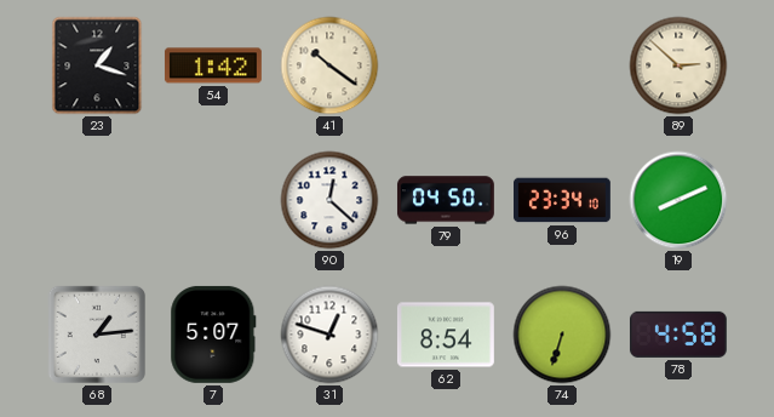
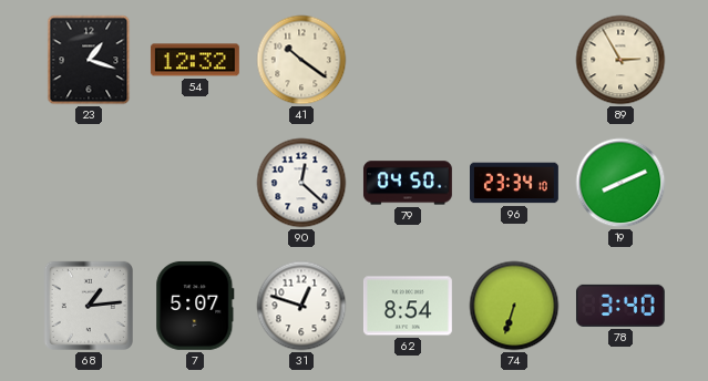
54: 1:42 -> 12:32 (195, 60)
89: 2:52 -> 2:55 (620, 60)
78: 4:58 -> 3:40 (620, 306)
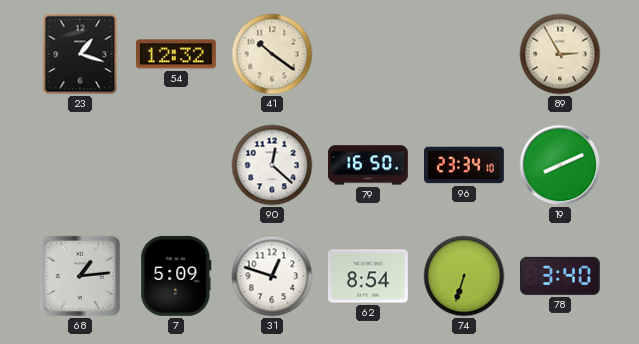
79: 04:50 -> 16:50 (368, 165)
7: 5:07 -> 5:09 (176, 276)
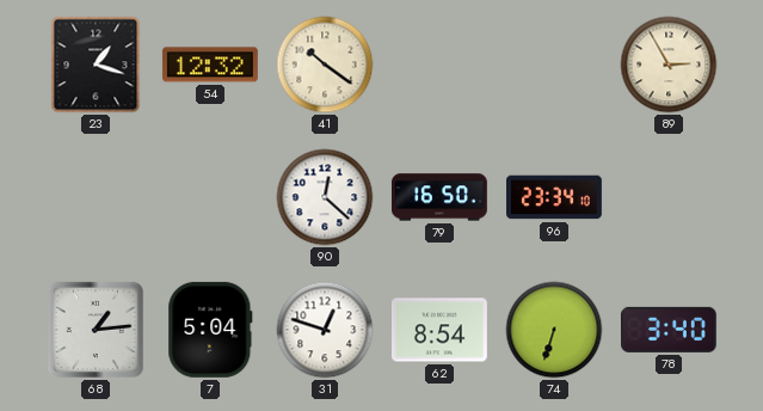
19: 8:11 -> none (560, 165)
7: 5:09 -> 5:04 (210, 330)
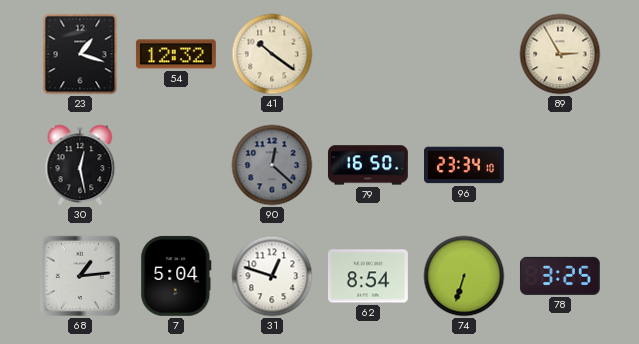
30: none -> 12:28 (80, 165)
90 dial: white -> grey (272, 165)
78: 3:40 -> 3:25 (560, 276)
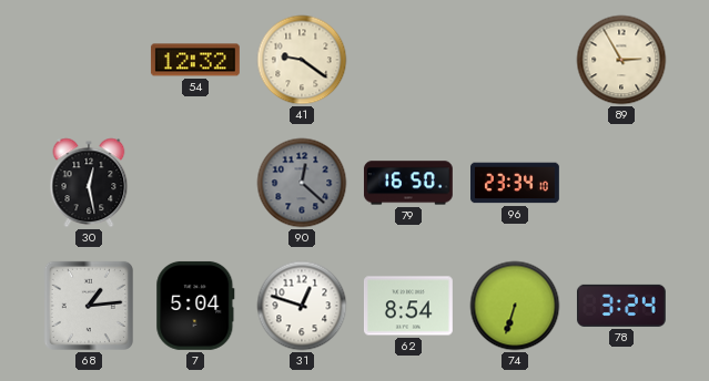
23: 1:18 -> none (80, 54)
41: 10:21 -> 9:21 (302, 60)
78: 3:25 -> 3:24 (621, 306)
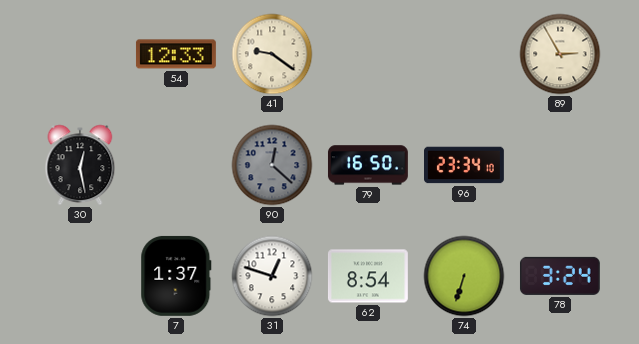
54: 12:32 -> 12:33 (176, 54)
68: 1:14 -> none (89, 306)
7: 5:04 -> 1:37 (176, 276)
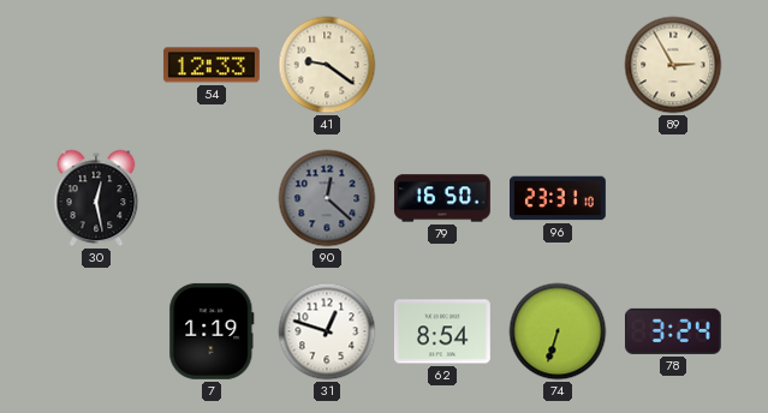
96: 23:34 -> 23:31 (559, 198)
7: 1:37 -> 1:19 (212, 331)
